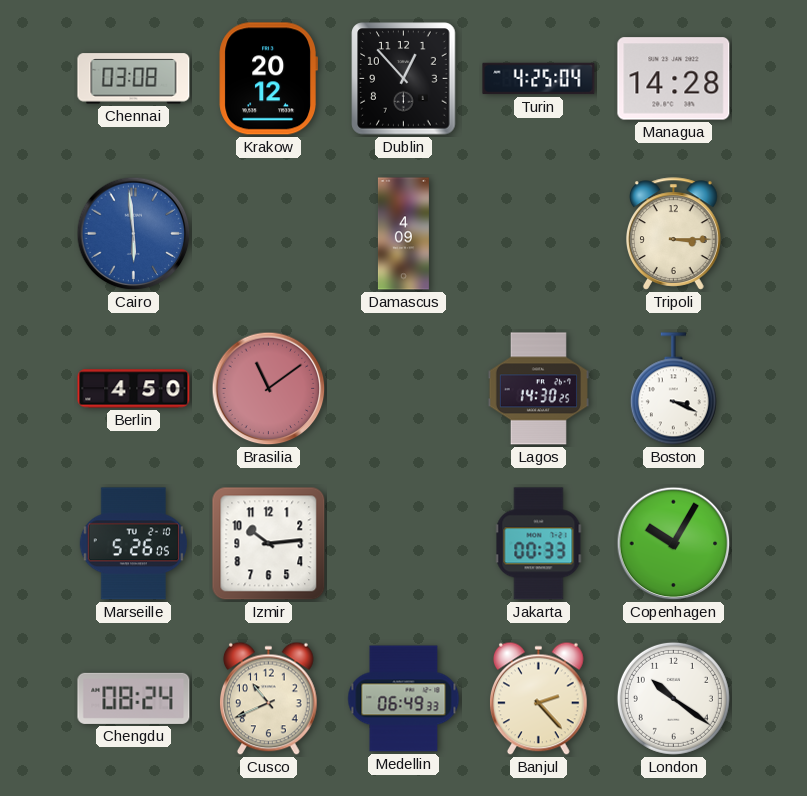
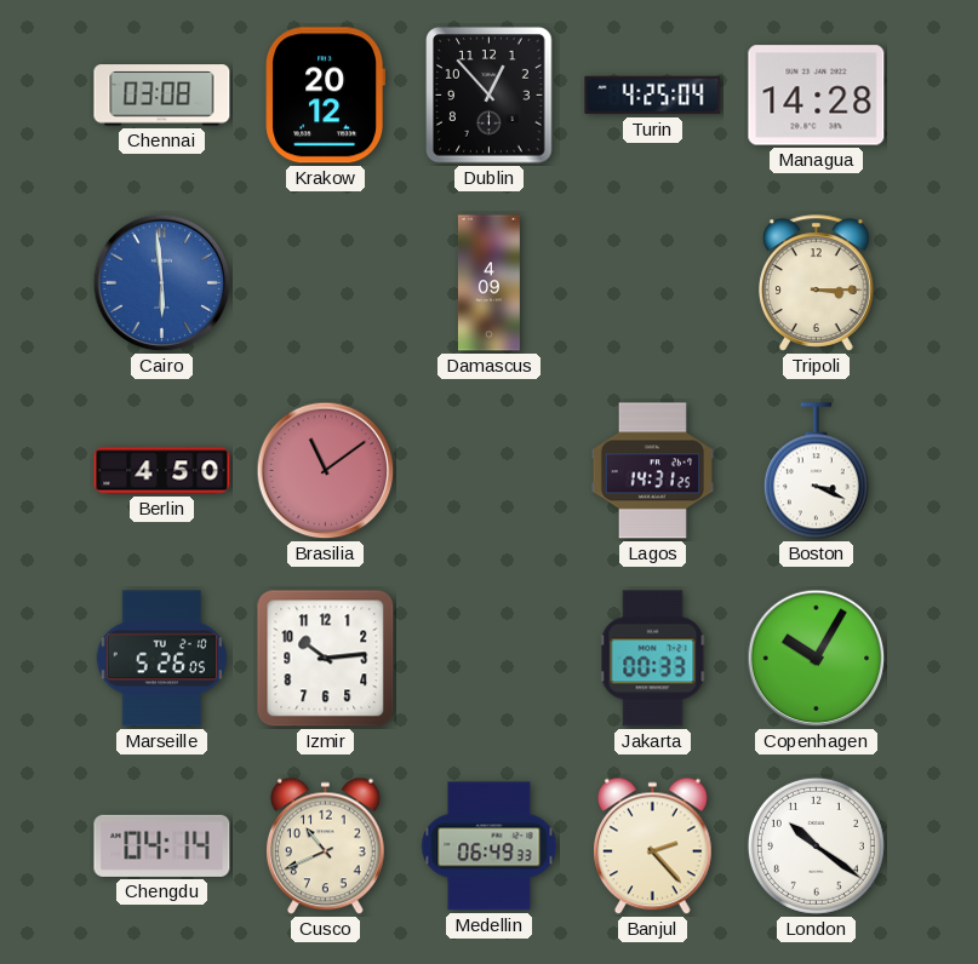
Lagos: 14:30 -> 14:31 (652, 471)
Chengdu: 08:24 -> 04:14 (162, 845)
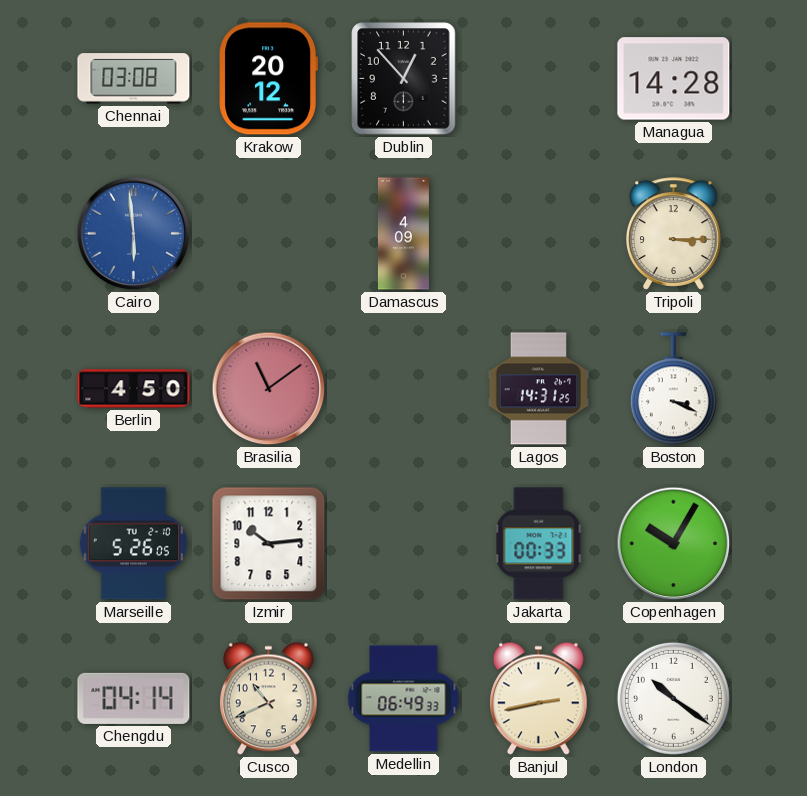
Turin: 4:25 -> none (653, 96)
Banjul: 2:23 -> 2:43 (539, 699)
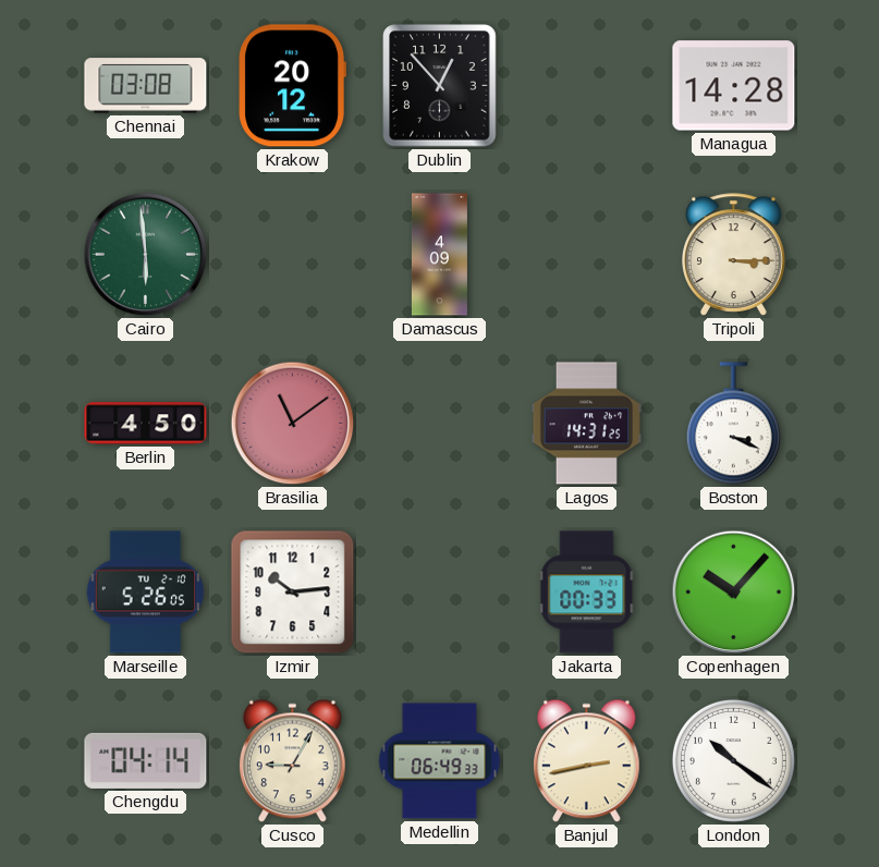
Cairo dial: blue -> green (146, 255)
Copenhagen: 10:05 -> 10:07 (734, 593)
Cusco: 10:41 -> 9:05 (293, 761)
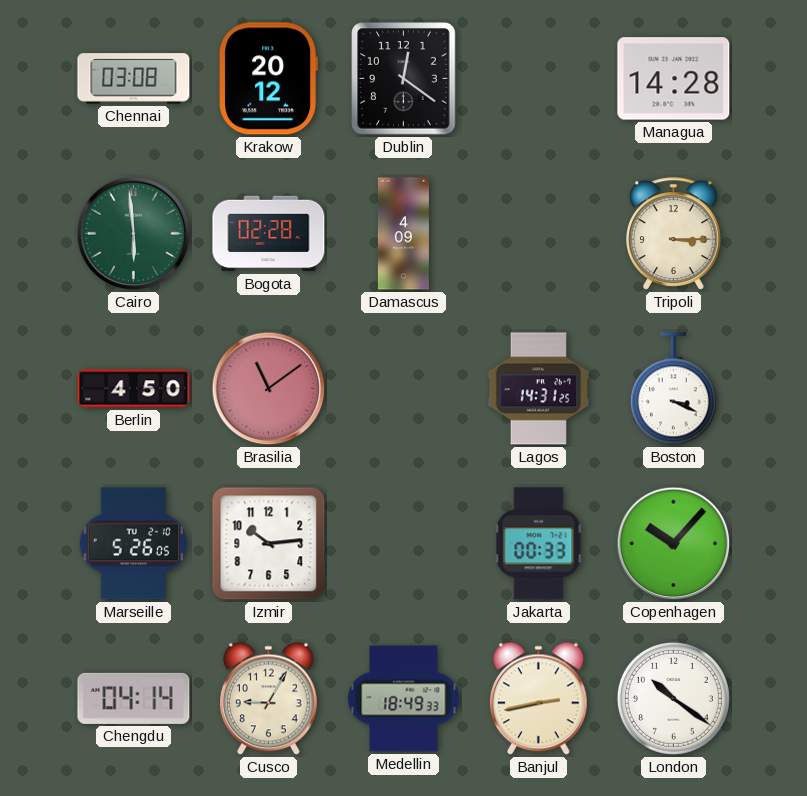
Dublin: 12:53 -> 12:21 (404, 79)
Bogota: none -> 02:28 (269, 234)
Medellin: 06:49 -> 18:49 (404, 699)
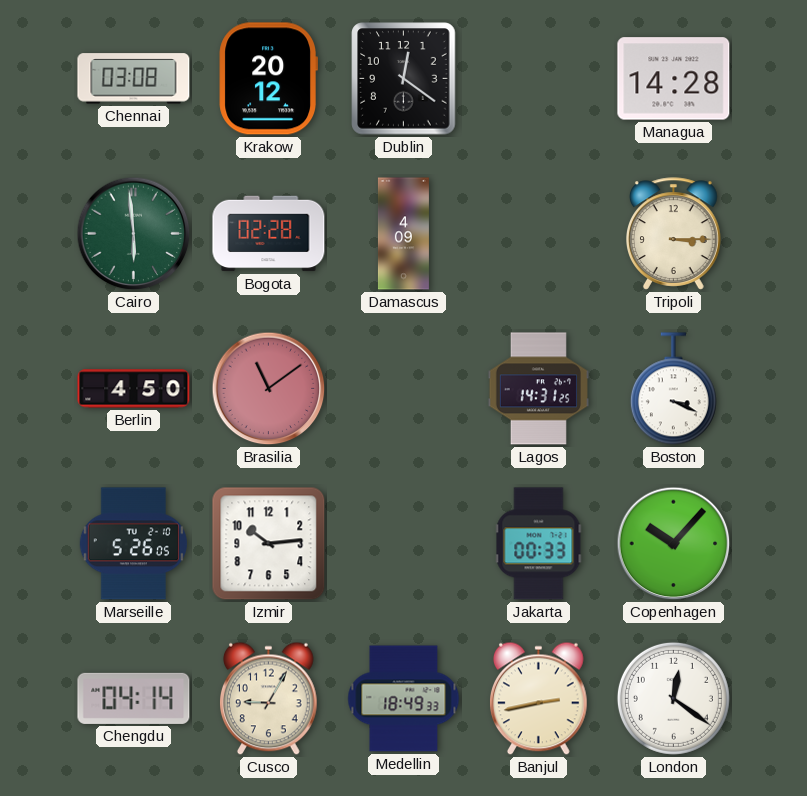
London: 10:21 -> 12:21 (673, 698)
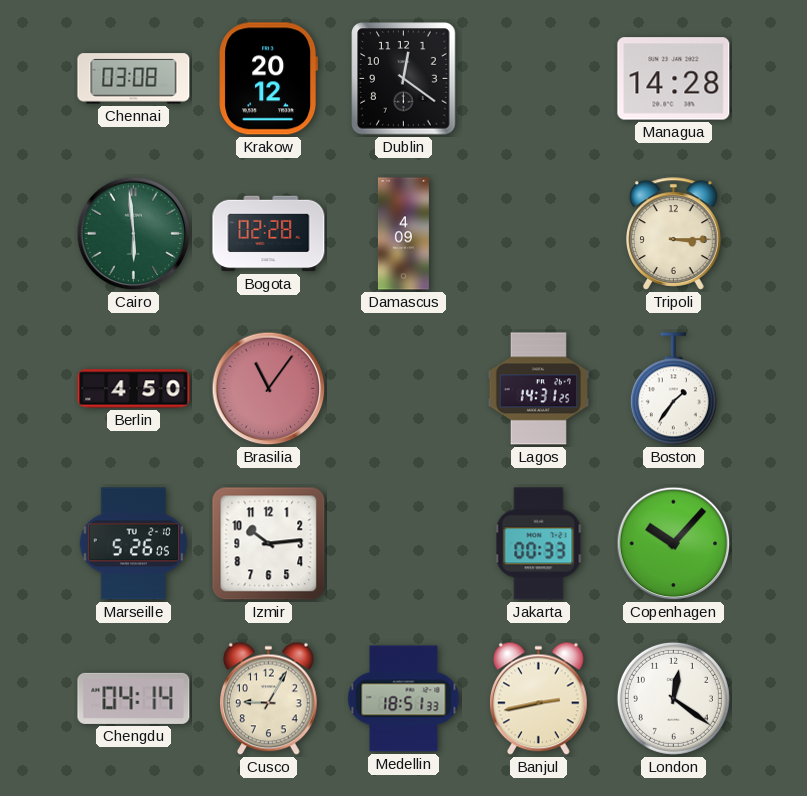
Brasilia: 11:09 -> 11:06 (269, 389)
Boston: 3:19 -> 1:36 (673, 389)
Medellin: 18:49 -> 18:51 (404, 699)
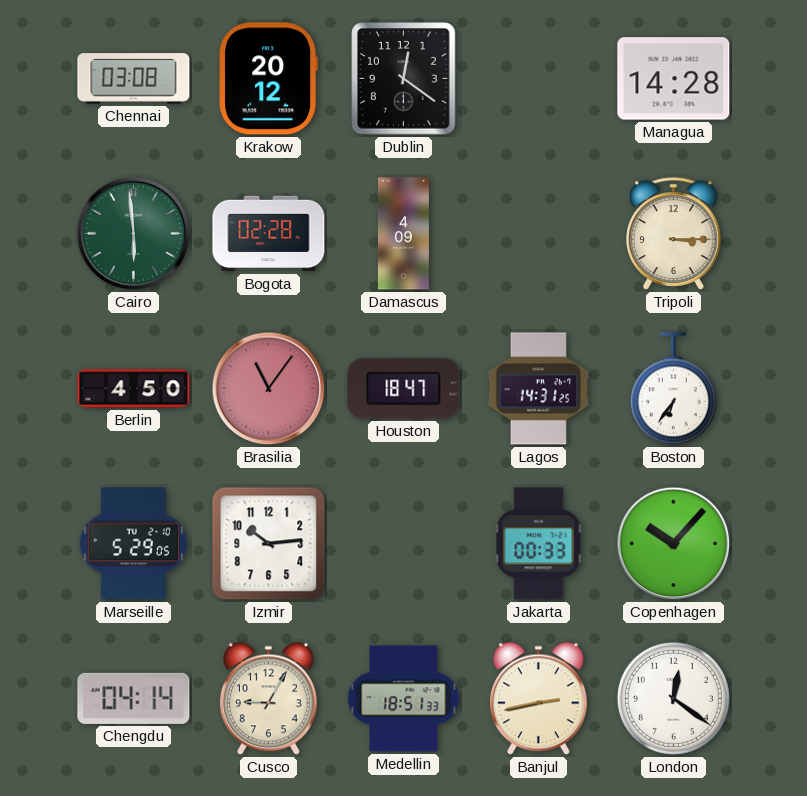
Houston: none -> 18:47 (404, 389)
Boston: 1:36 -> 6:36 (673, 389)
Marseille: 5:26 -> 5:29 (133, 544)
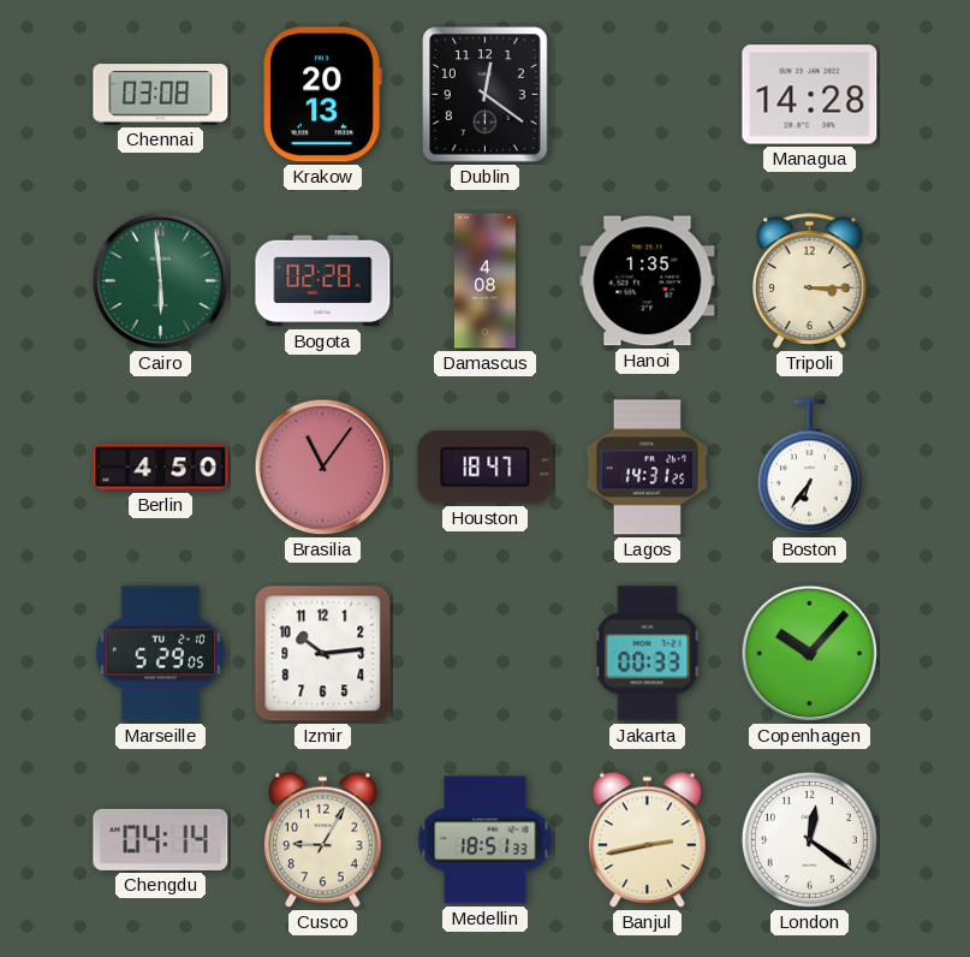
Krakow: 20:12 -> 20:13 (322, 95)
Damascus: 4:09 -> 4:08 (484, 281)
Hanoi: none -> 1:35 (648, 281)
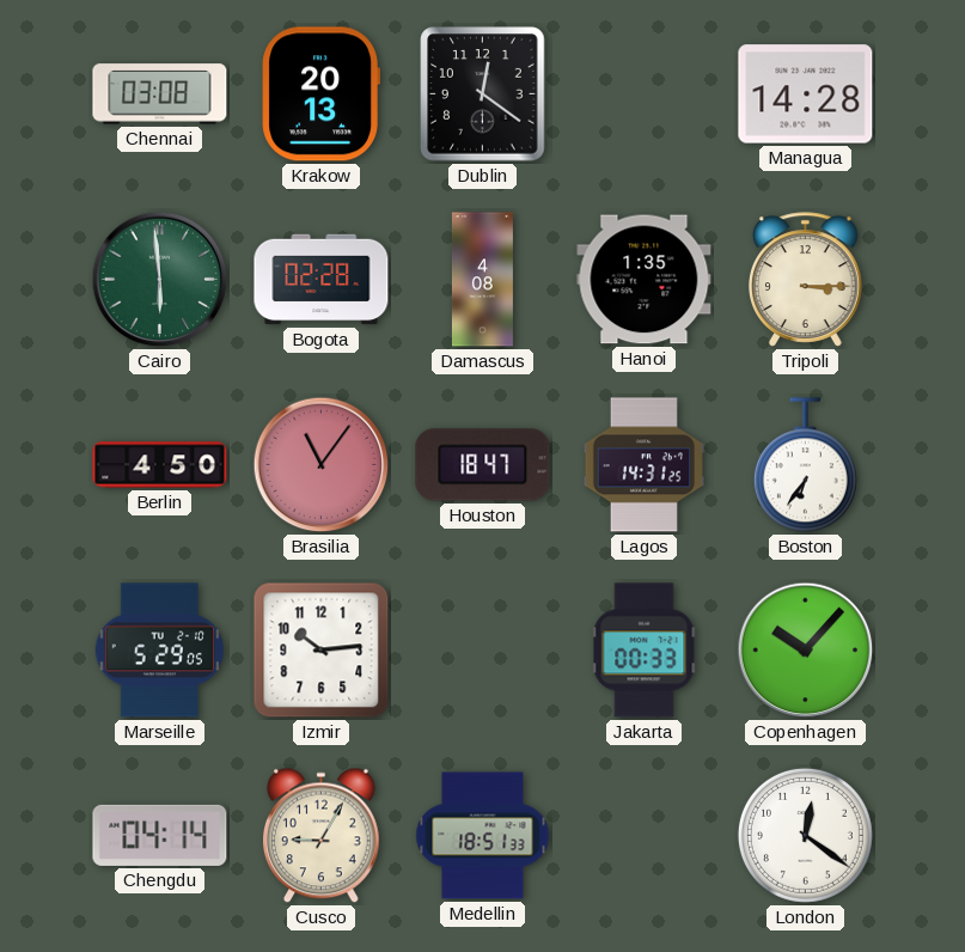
Banjul: 2:43 -> none (648, 840)
